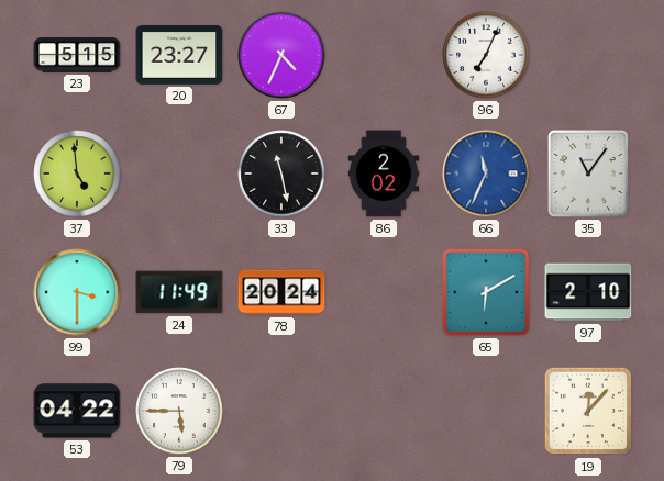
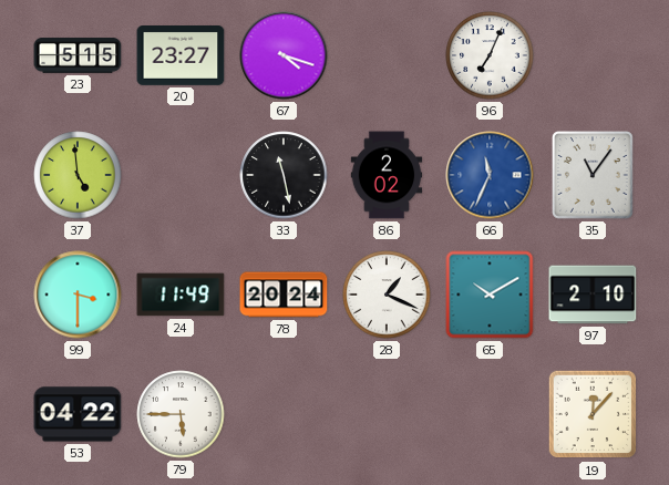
67: 4:34 -> 4:18 (284, 55)
28: none -> 1:19 (387, 295)
65: 6:10 -> 10:10 (490, 295)
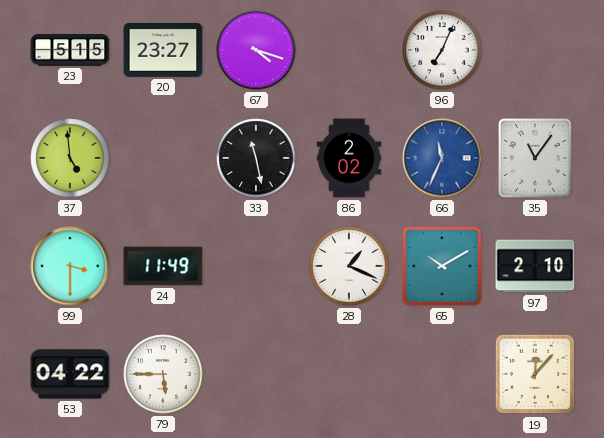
78: 20:24 -> none (284, 295)
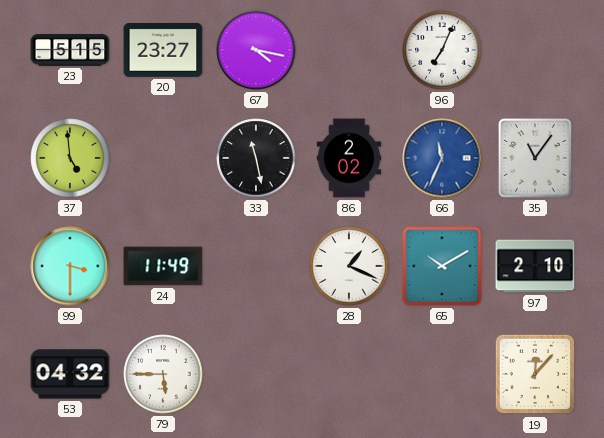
67: 4:18 -> 4:17 (256, 50)
53: 04:22 -> 04:32 (70, 374)
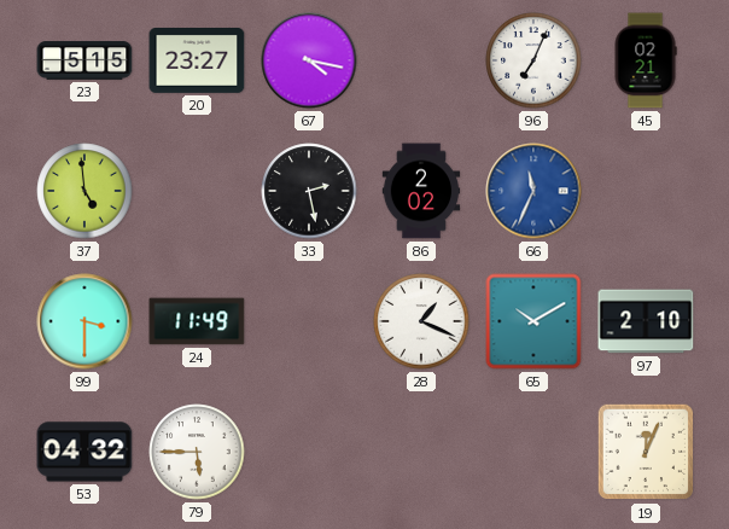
45: none -> 02:21 (646, 60)
33: 11:28 -> 2:28 (309, 191)
35: 11:06 -> none (535, 158)
19: 12:07 -> 12:04 (646, 452)
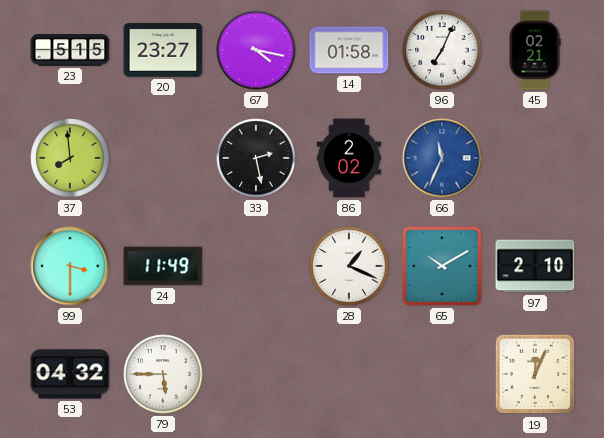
14: none -> 01:58 (349, 50)
37: 4:59 -> 7:59 (70, 158)
